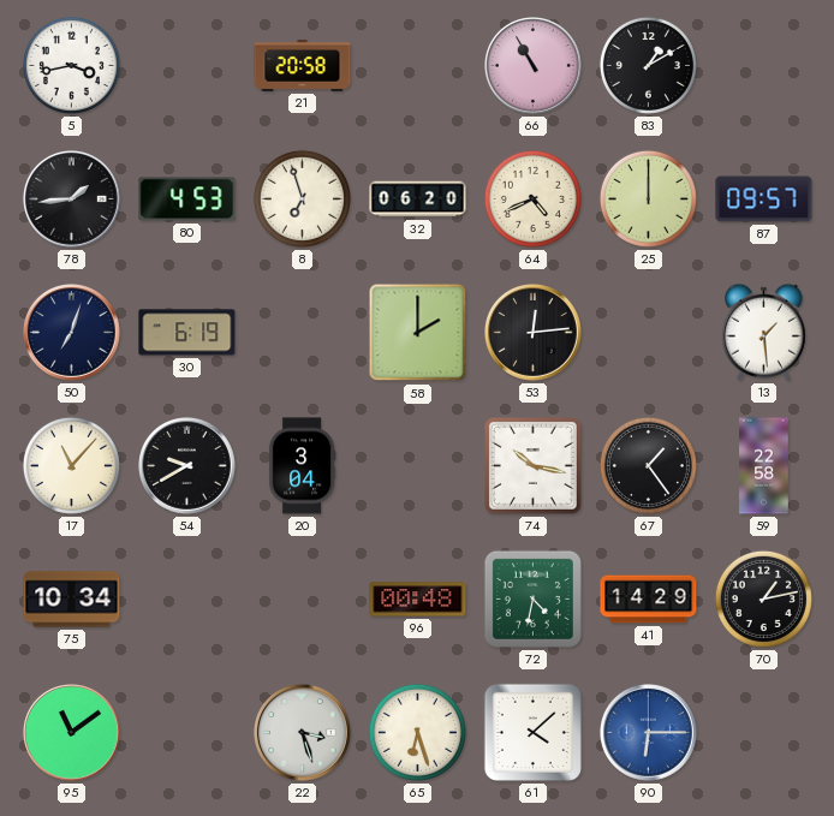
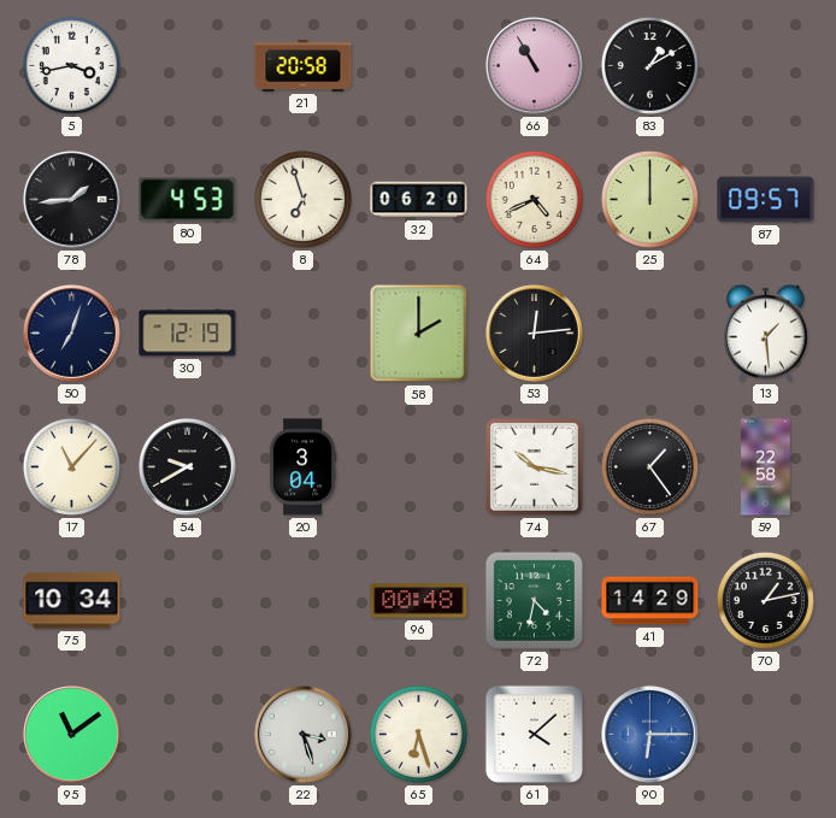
30: 6:19 -> 12:19 (188, 334)
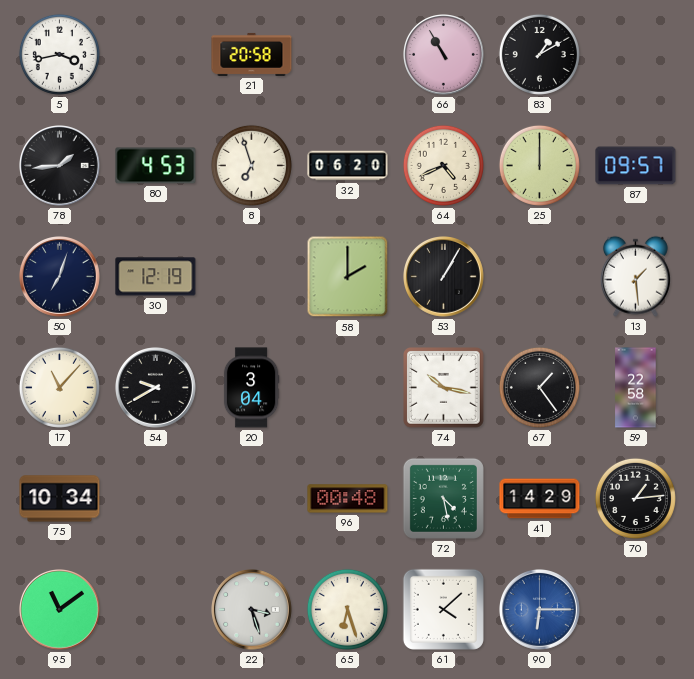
53: 12:14 -> 1:05 (444, 277)
72: 4:32 -> 4:28 (443, 498)
70: 1:13 -> 1:14 (635, 498)
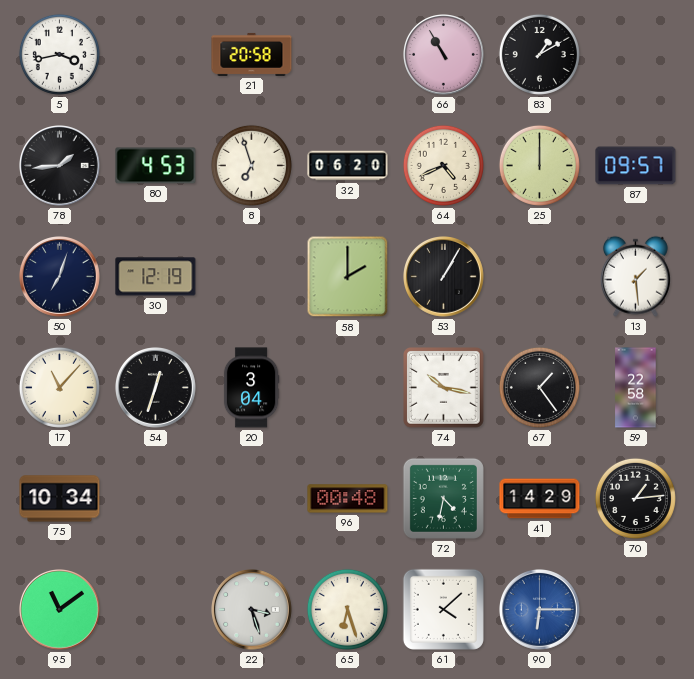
54: 9:40 -> 12:33 (156, 388)
72: 4:28 -> 4:32 (443, 498)
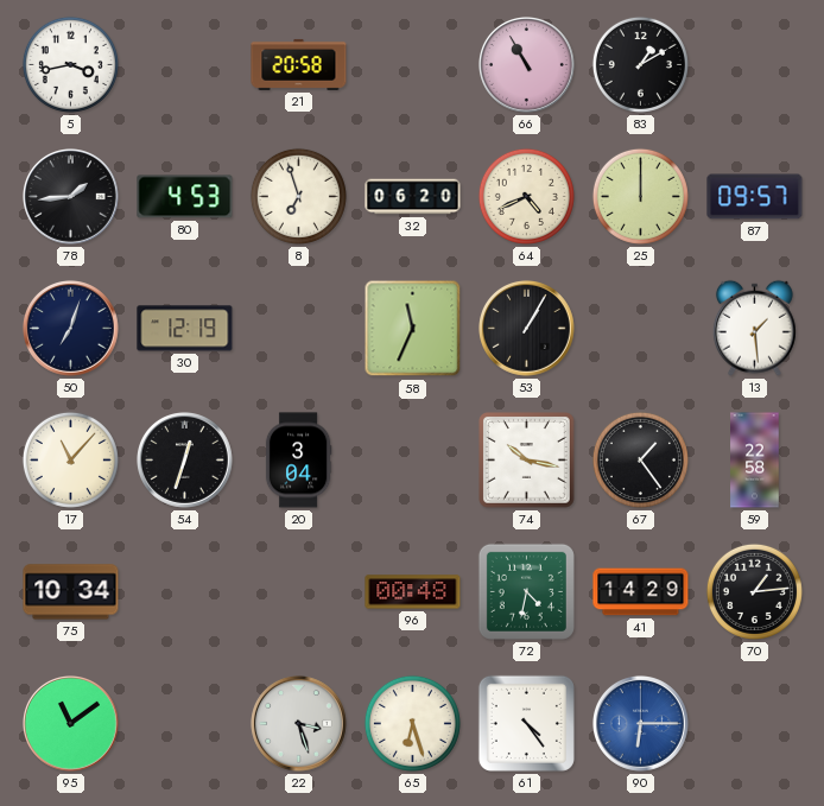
58: 2:00 -> 11:34 (413, 329)
61: 4:08 -> 4:24 (526, 723)
